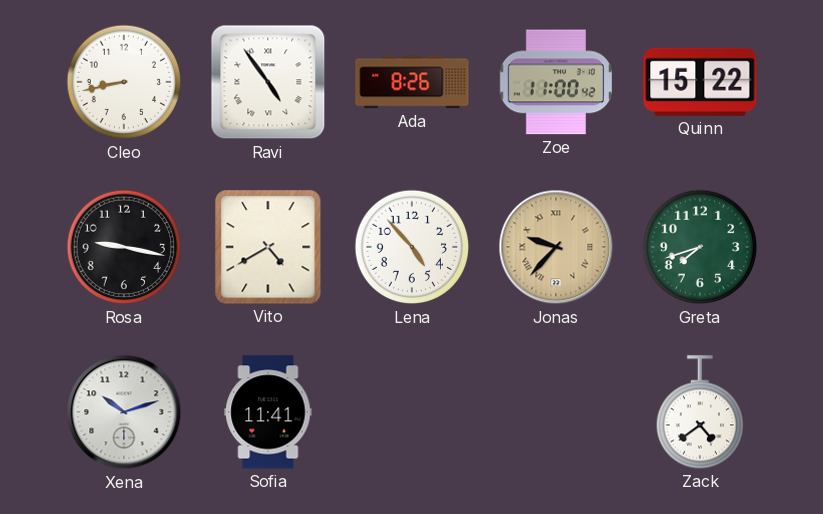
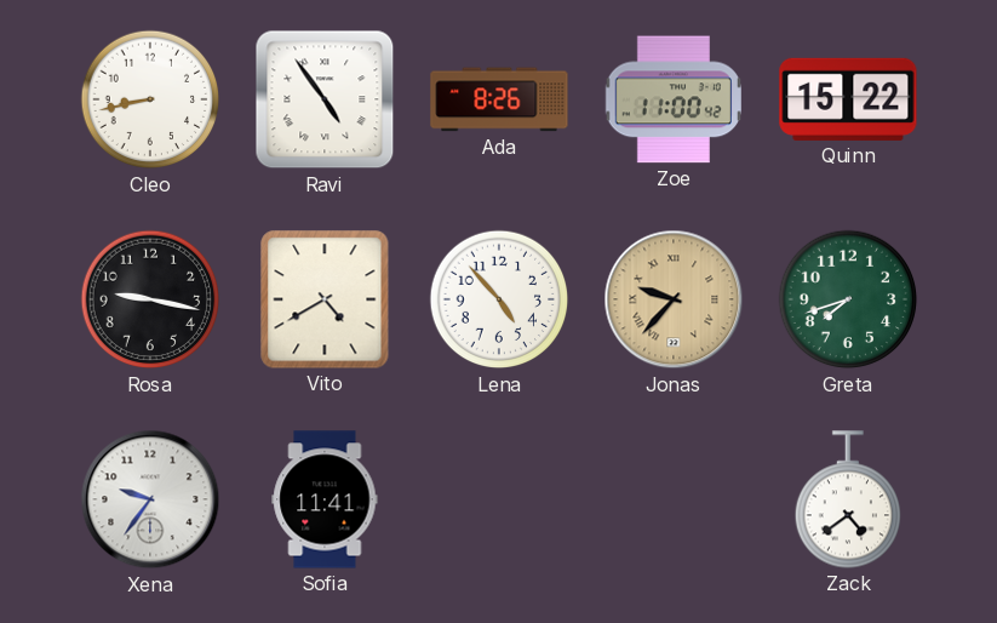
Xena: 10:12 -> 9:36 (150, 499)
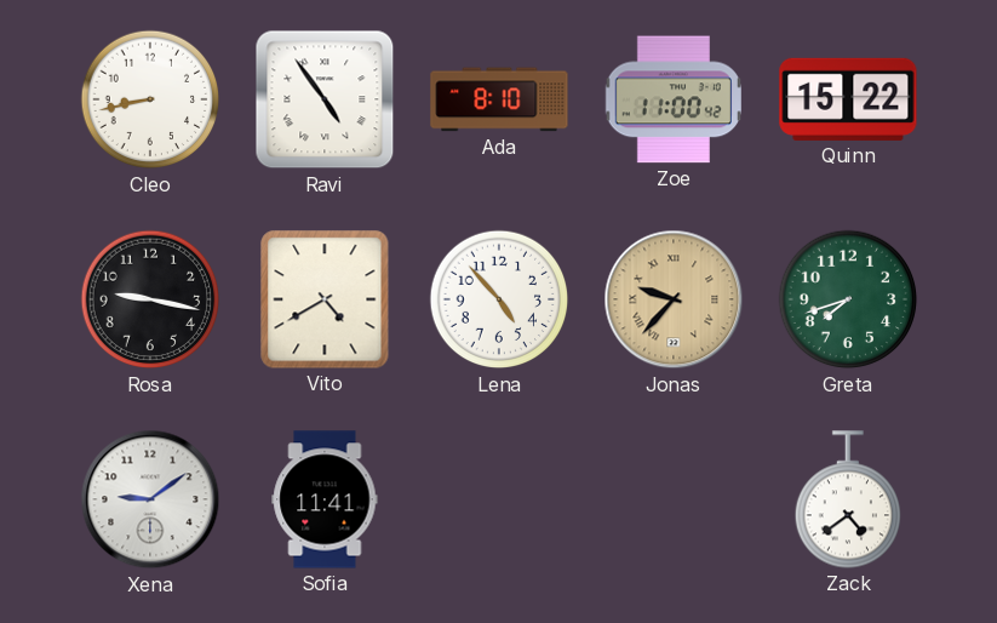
Ada: 8:26 -> 8:10 (499, 99)
Xena: 9:36 -> 9:09 (150, 499)
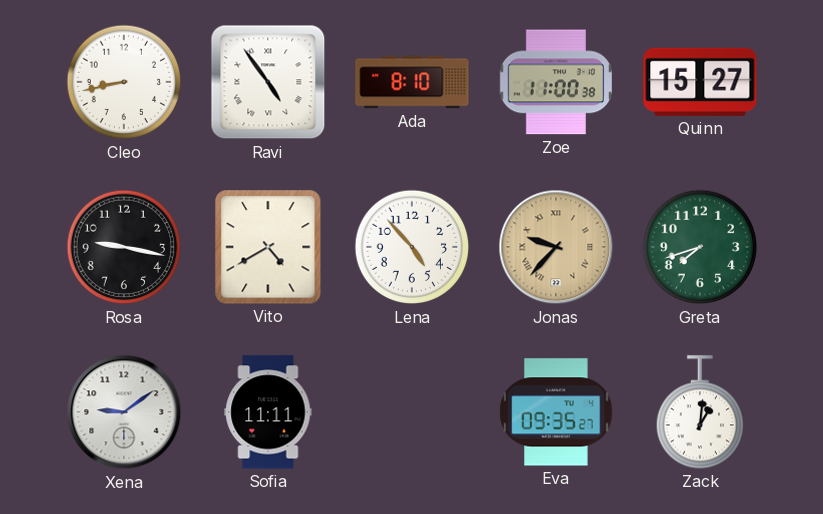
Zoe: 11:00:42 -> 11:00:38 (556, 82)
Quinn: 15:22 -> 15:27 (700, 82)
Sofia: 11:41 -> 11:11 (268, 412)
Eva: none -> 09:35 (556, 412)
Zack: 4:39 -> 1:01 (699, 412)
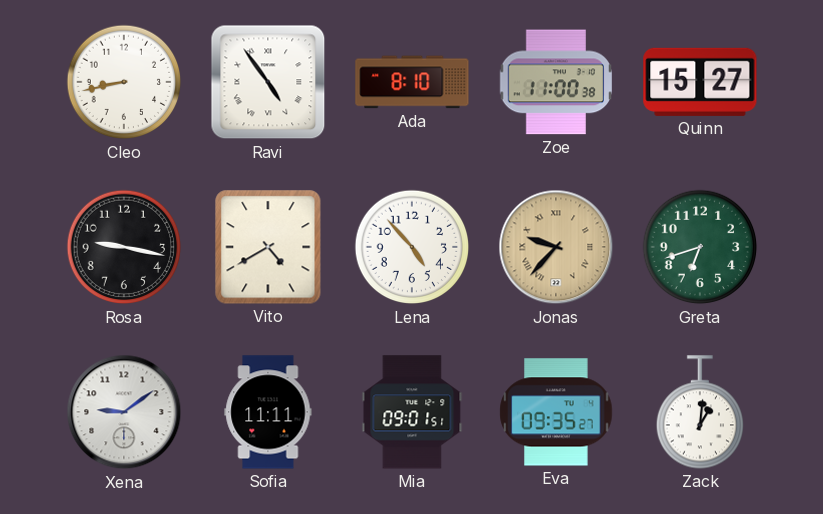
Greta: 7:42 -> 6:42 (700, 247)
Mia: none -> 09:01 (412, 412)
